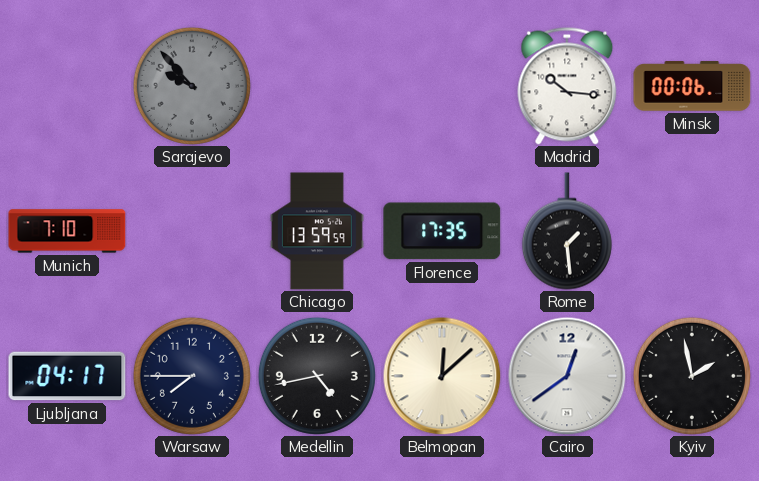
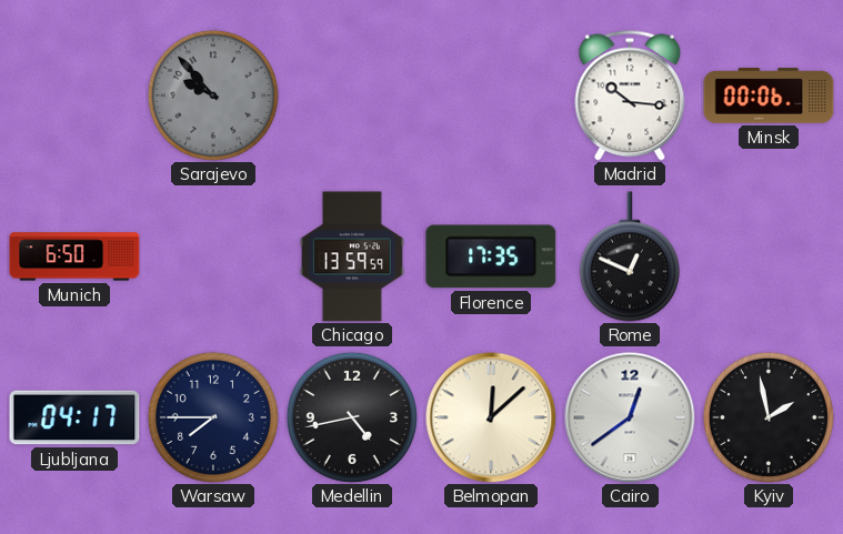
Munich: 7:10 -> 6:50 (74, 256)
Rome: 1:29 -> 12:49 (630, 256)
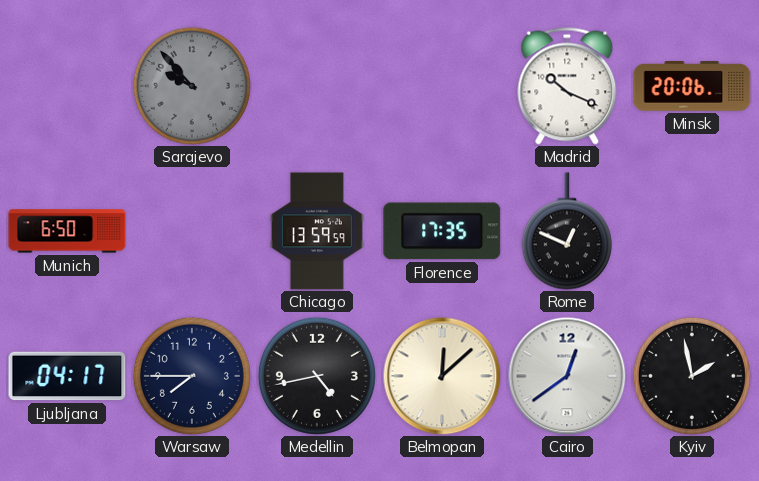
Madrid: 10:16 -> 10:19 (567, 86)
Minsk: 00:06 -> 20:06 (692, 86)
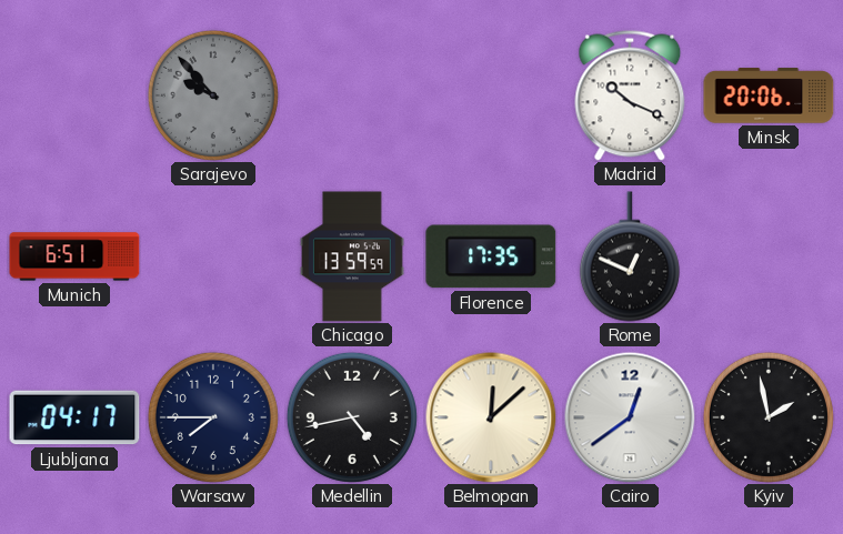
Munich: 6:50 -> 6:51 (74, 256)
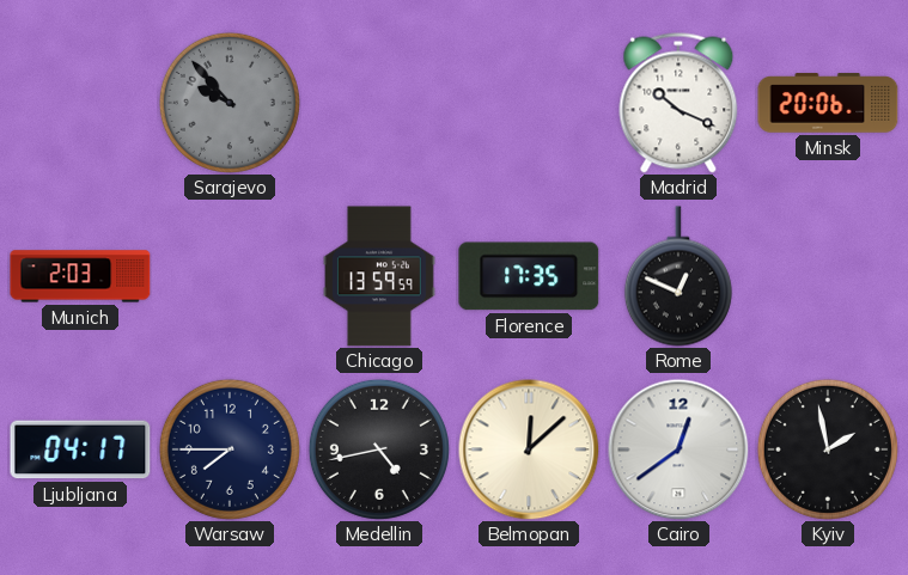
Munich: 6:51 -> 2:03 (80, 276)
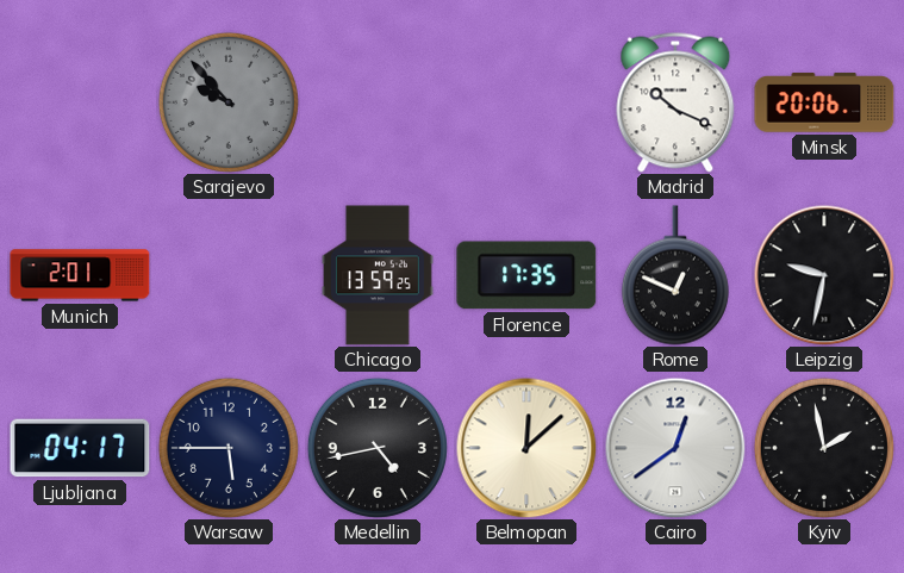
Munich: 2:03 -> 2:01 (80, 275)
Chicago: 13:59:59 -> 13:59:25 (378, 275)
Leipzig: none -> 9:32 (824, 275)
Warsaw: 7:45 -> 5:45 (229, 448)
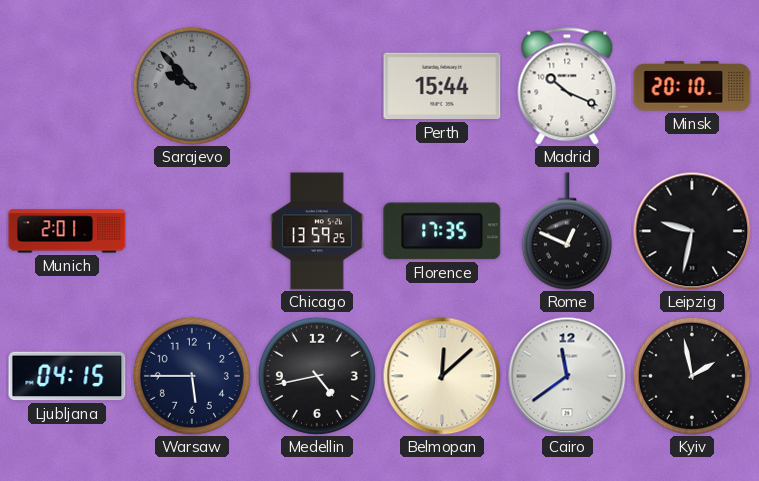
Perth: none -> 15:44 (442, 86)
Minsk: 20:06 -> 20:10 (692, 86)
Ljubljana: 04:17 -> 04:15 (67, 376)
Cairo: 12:39 -> 11:39 (567, 376)
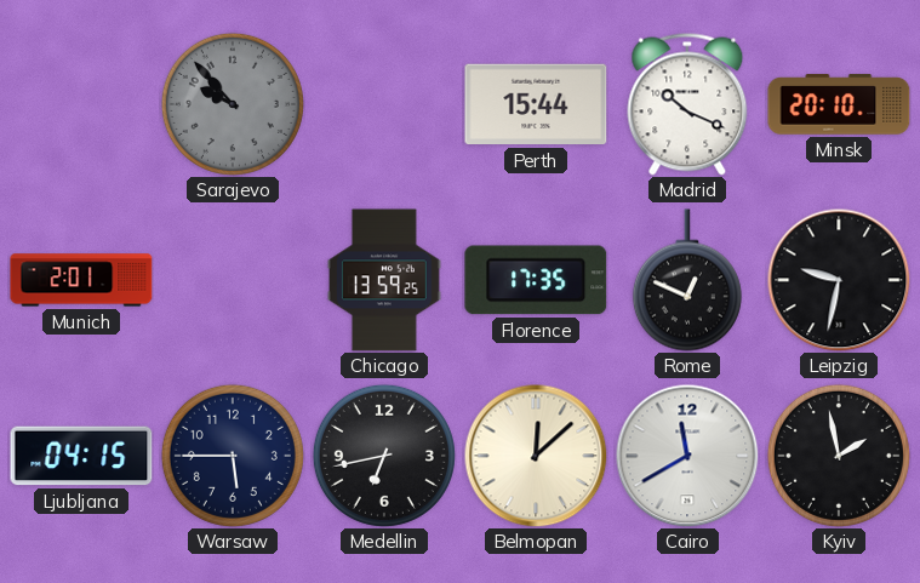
Medellin: 4:43 -> 6:43 (384, 456)
Cairo: 11:39 -> 11:40 (687, 456)
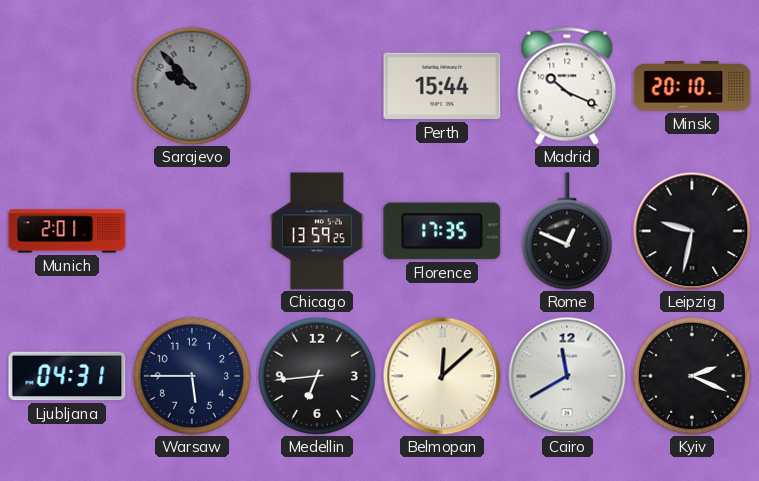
Ljubljana: 04:15 -> 04:31 (67, 376)
Medellin: 6:43 -> 6:44 (317, 376)
Kyiv: 1:58 -> 2:19 (692, 376)
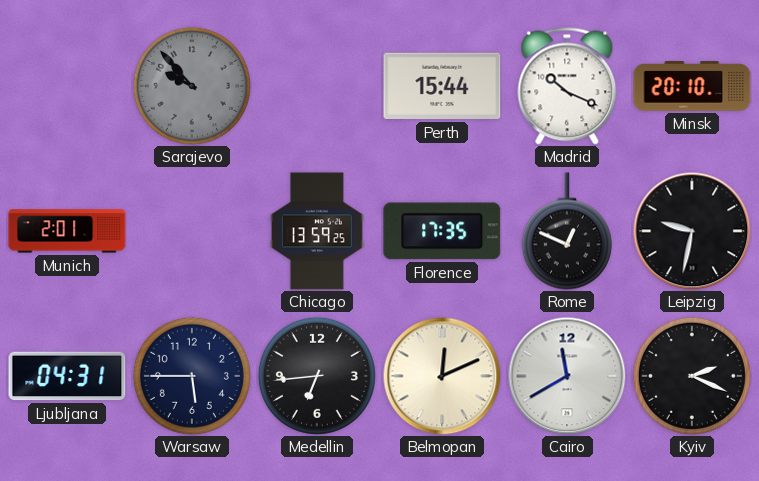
Belmopan: 12:08 -> 12:11 (442, 376)
